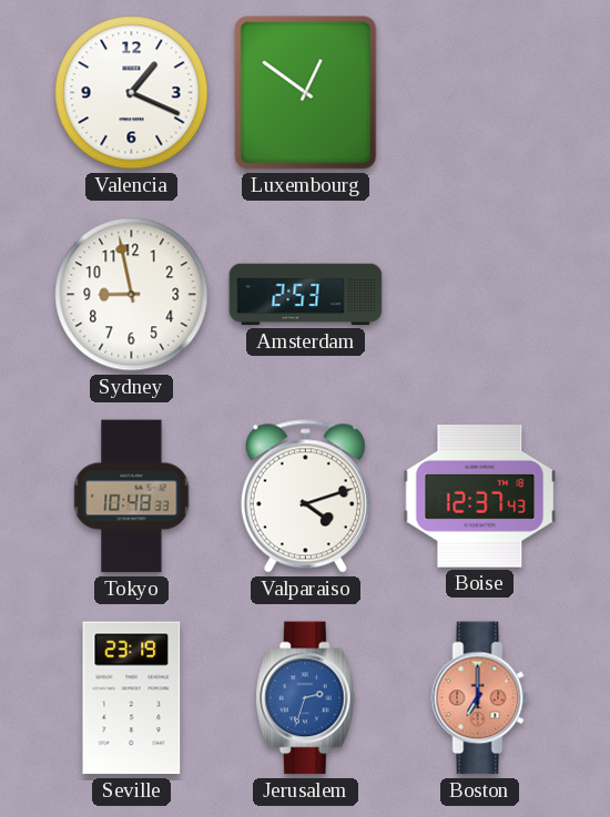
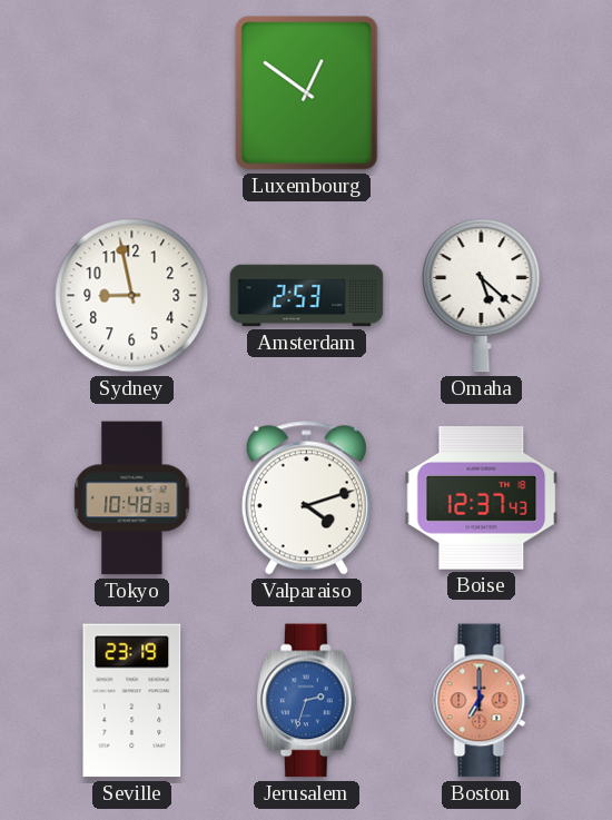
Valencia: 1:19 -> none (132, 93)
Omaha: none -> 5:22 (482, 296)
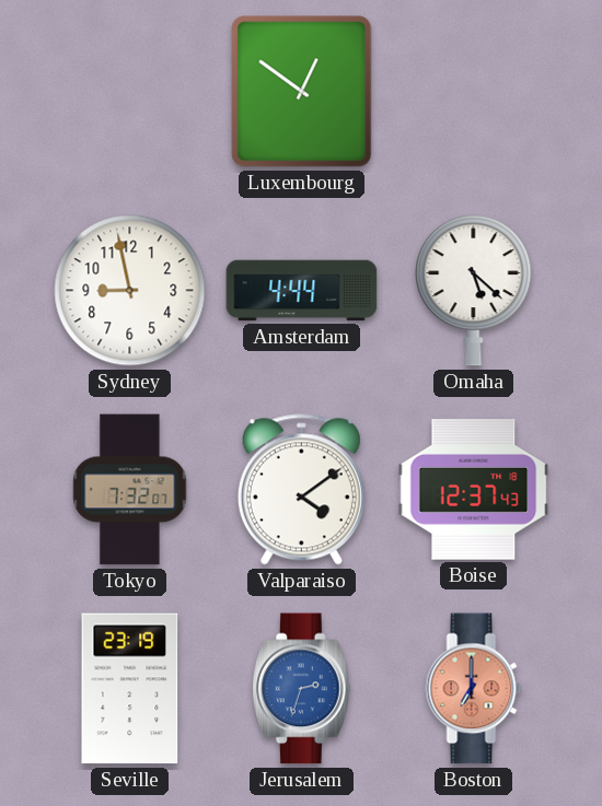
Amsterdam: 2:53 -> 4:44 (302, 291)
Tokyo: 10:48 -> 7:32 (130, 490)
Valparaiso: 4:12 -> 4:09 (301, 490)
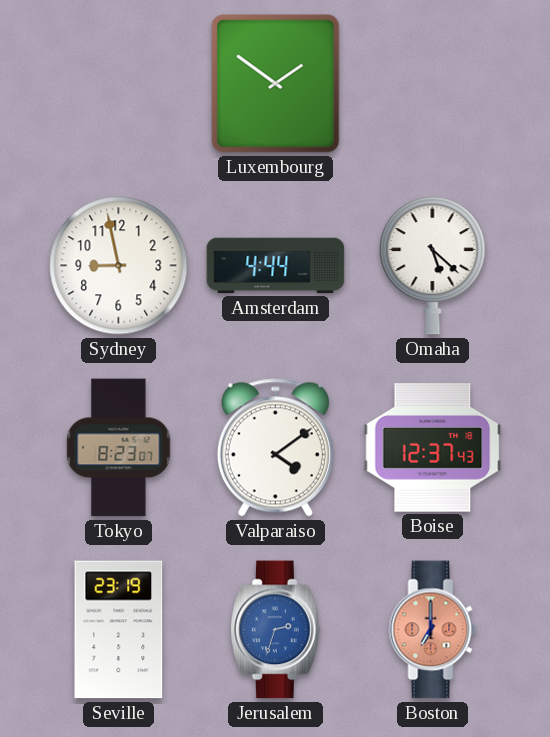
Luxembourg: 12:51 -> 1:51 (276, 84)
Tokyo: 7:32 -> 8:23 (119, 448)
